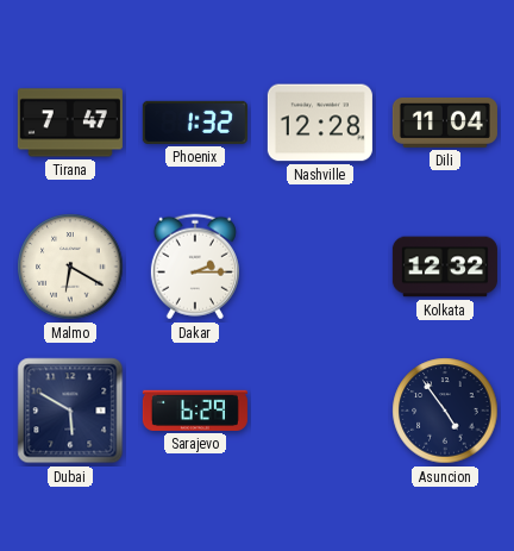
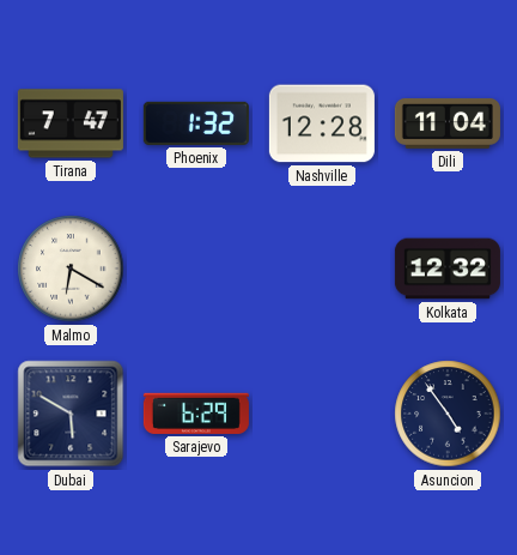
Dakar: 2:15 -> none (195, 267)
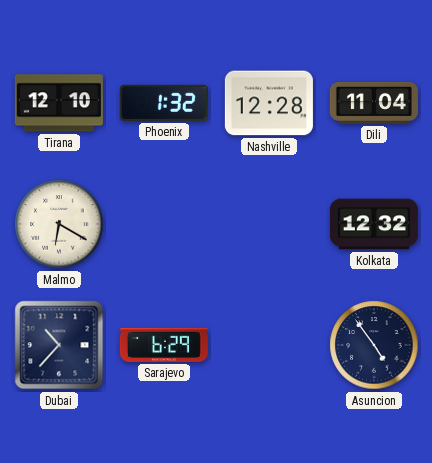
Tirana: 7:47 -> 12:10 (59, 103)
Dubai: 5:50 -> 10:37 (59, 345)
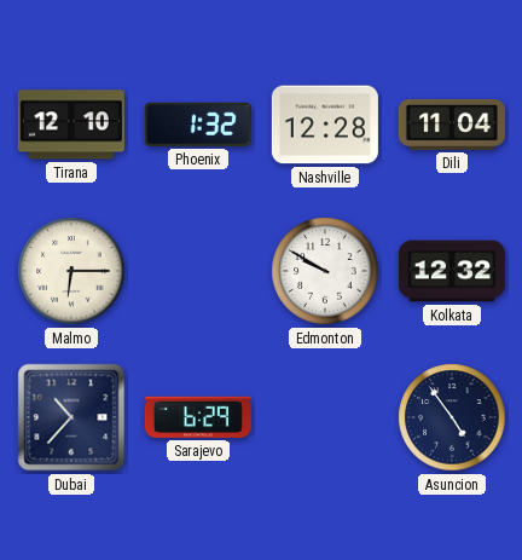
Malmo: 6:20 -> 6:15 (71, 271)
Edmonton: none -> 9:50 (325, 271)
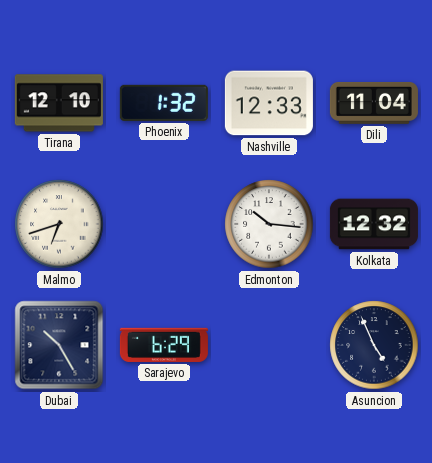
Nashville: 12:28 -> 12:33 (269, 103)
Malmo: 6:15 -> 6:42 (59, 224)
Edmonton: 9:50 -> 10:16 (269, 224)
Dubai: 10:37 -> 10:25 (59, 345)
Asuncion: 4:54 -> 4:56 (374, 345)
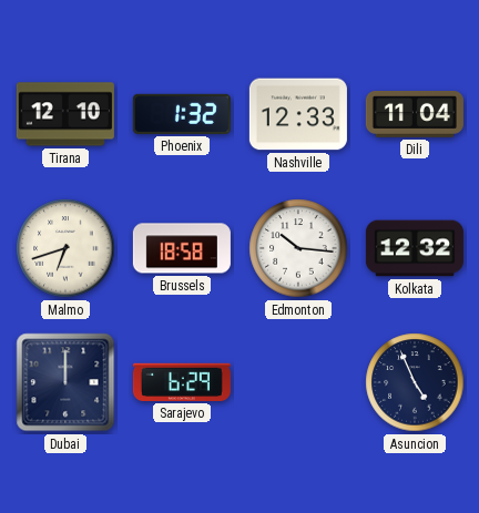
Brussels: none -> 18:58 (182, 248)
Dubai: 10:25 -> 12:00 (65, 382)
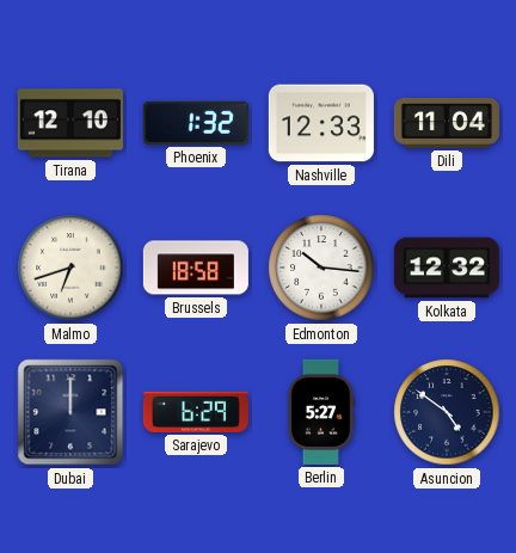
Berlin: none -> 5:27 (321, 412)
Asuncion: 4:56 -> 4:51 (447, 412)
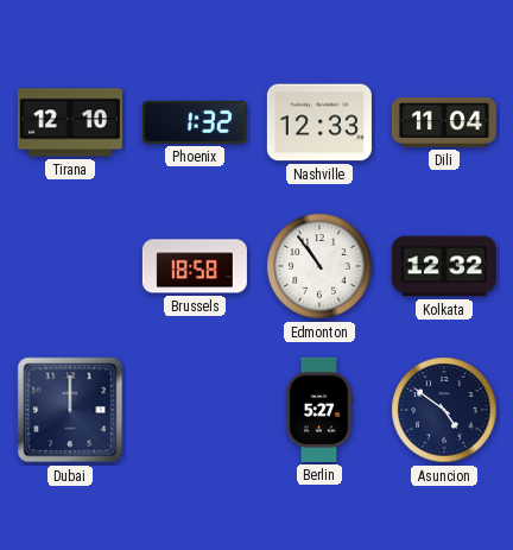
Malmo: 6:42 -> none (70, 268)
Edmonton: 10:16 -> 10:54 (319, 266)
Sarajevo: 6:29 -> none (196, 412)
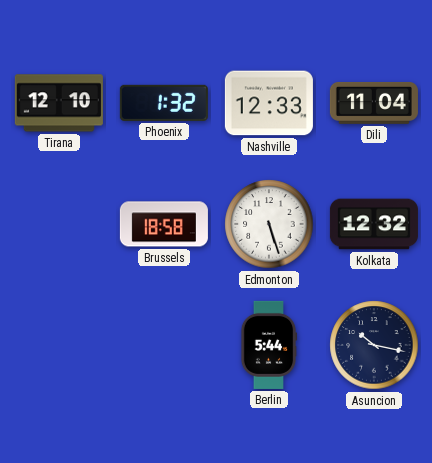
Edmonton: 10:54 -> 5:27 (269, 224)
Dubai: 12:00 -> none (70, 410)
Berlin: 5:27 -> 5:44 (269, 345)
Asuncion: 4:51 -> 10:17 (374, 345)
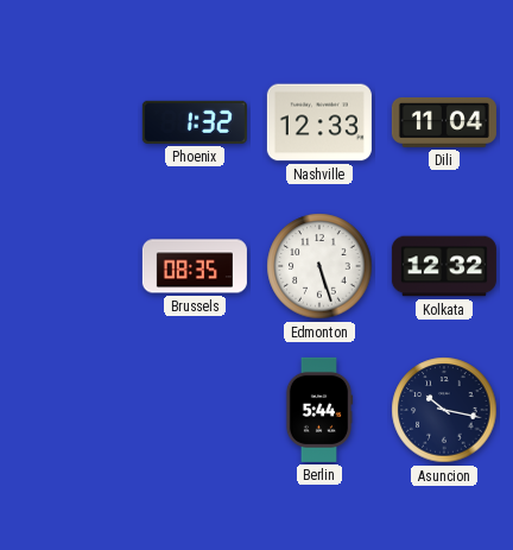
Tirana: 12:10 -> none (59, 103)
Brussels: 18:58 -> 08:35 (195, 266)
